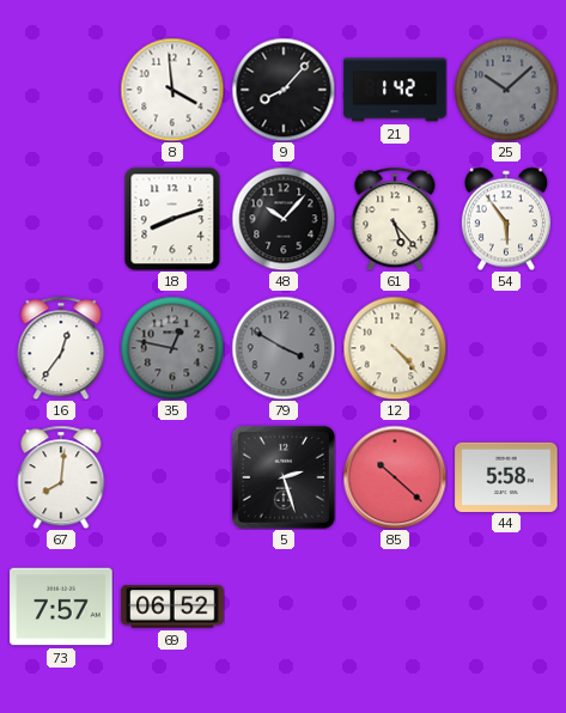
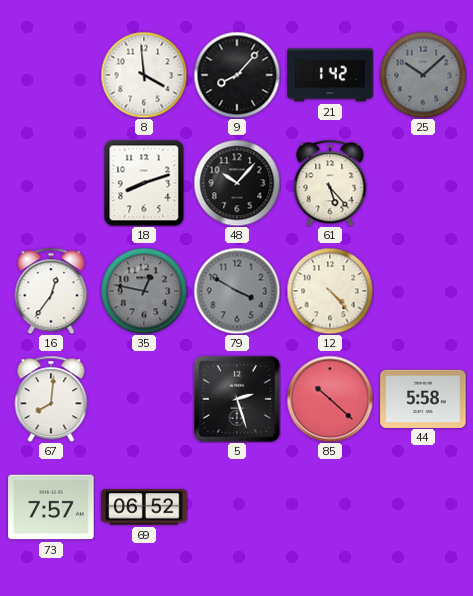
54: 5:54 -> none (506, 219)
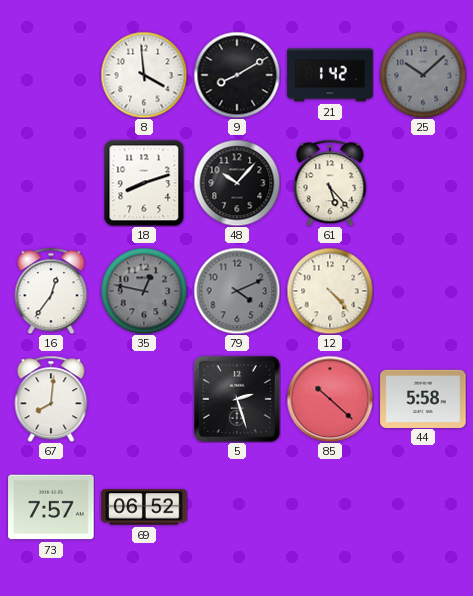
9: 8:07 -> 8:10 (237, 75)
79: 3:50 -> 4:11 (237, 291)
